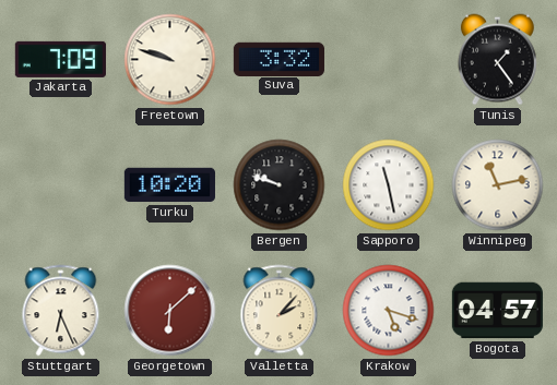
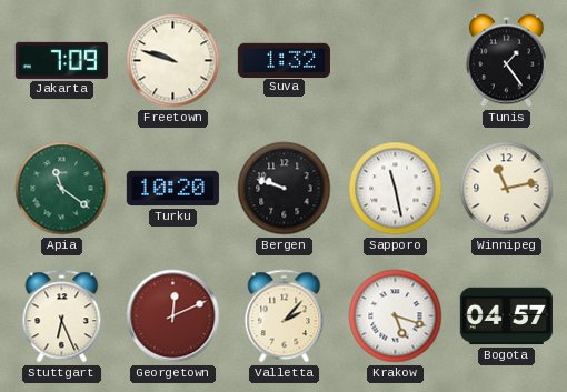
Suva: 3:32 -> 1:32 (283, 60)
Apia: none -> 11:21 (62, 189)
Georgetown: 6:08 -> 12:11 (173, 316)
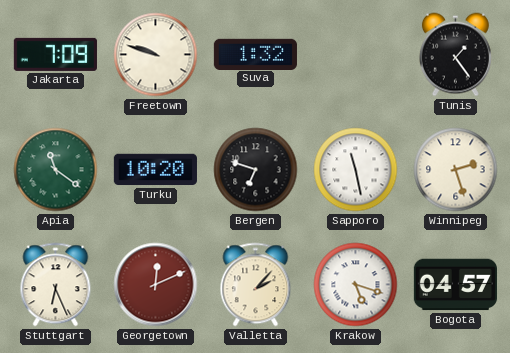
Bergen: 9:48 -> 6:48 (256, 170)
Winnipeg: 11:13 -> 2:27 (456, 170)
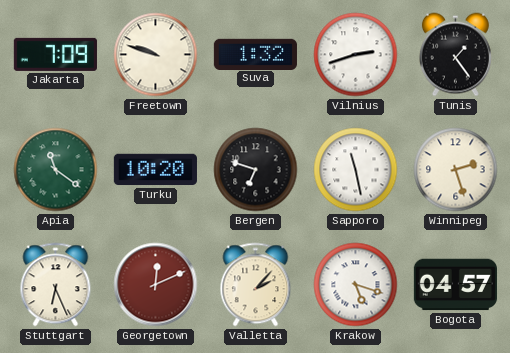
Vilnius: none -> 2:42 (356, 55)
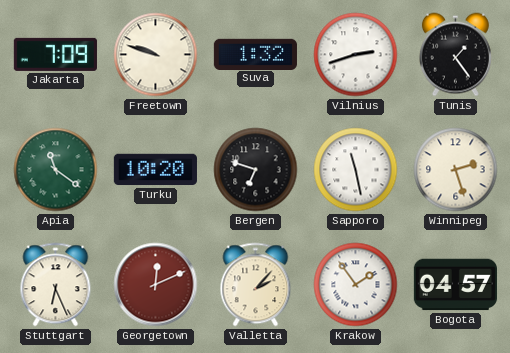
Krakow: 5:18 -> 1:54 (356, 285)
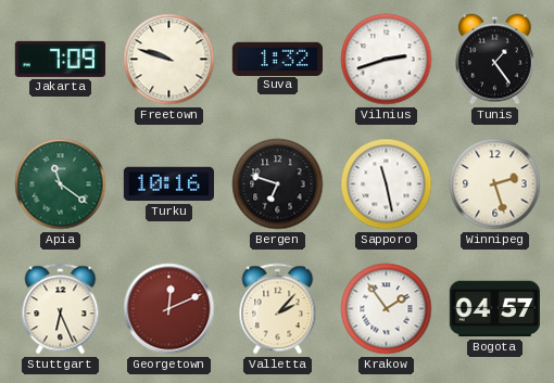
Turku: 10:20 -> 10:16 (168, 184)
